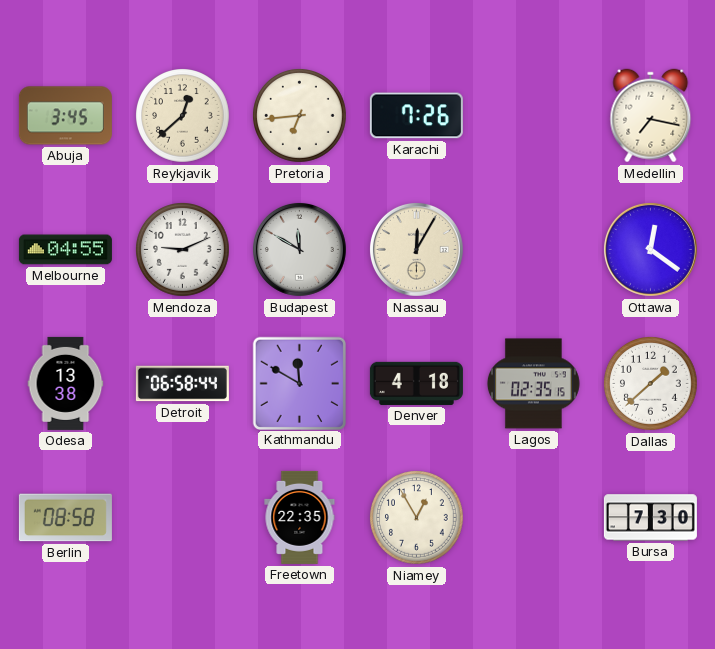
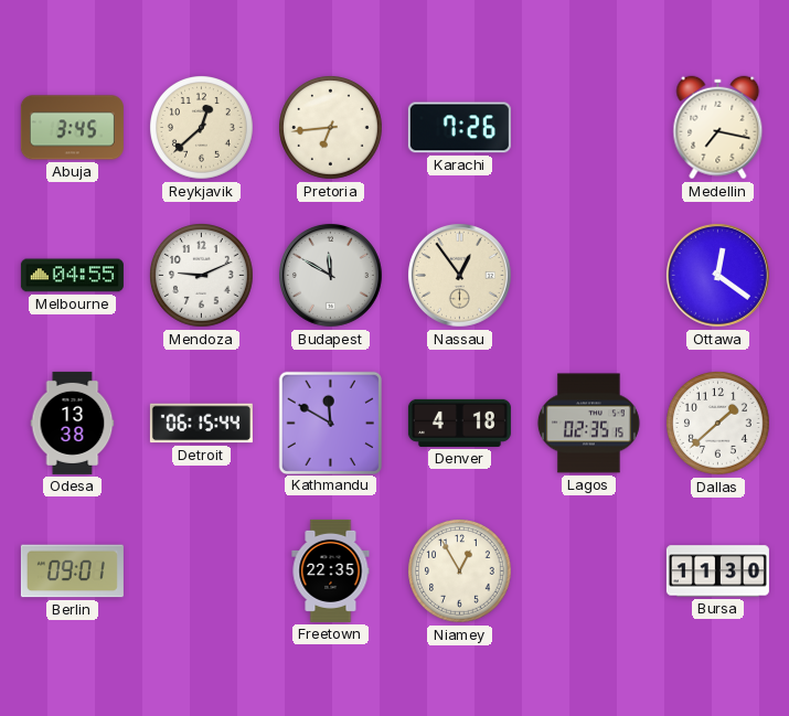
Nassau: 12:05 -> 12:54 (459, 275)
Detroit: 06:58 -> 06:15 (201, 424)
Berlin: 08:58 -> 09:01 (72, 571)
Bursa: 7:30 -> 11:30 (717, 571)
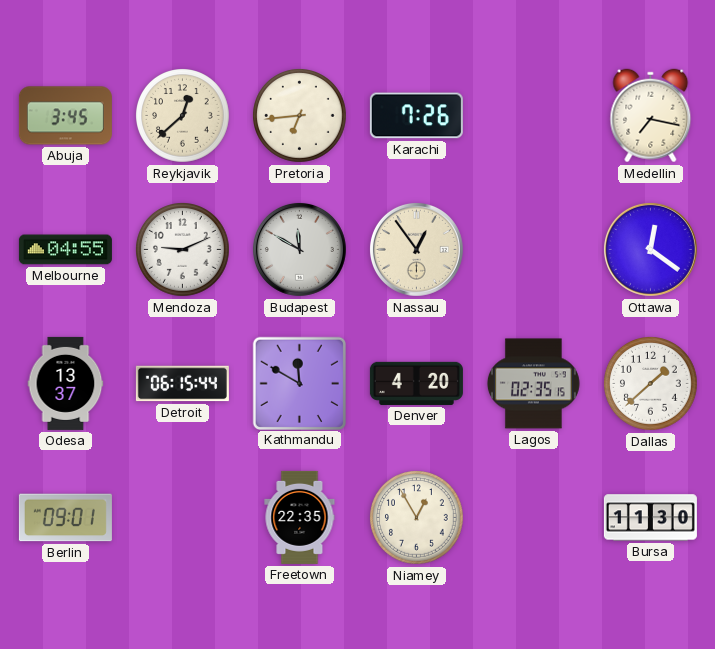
Odesa: 13:38 -> 13:37 (66, 383)
Denver: 4:18 -> 4:20 (416, 383)
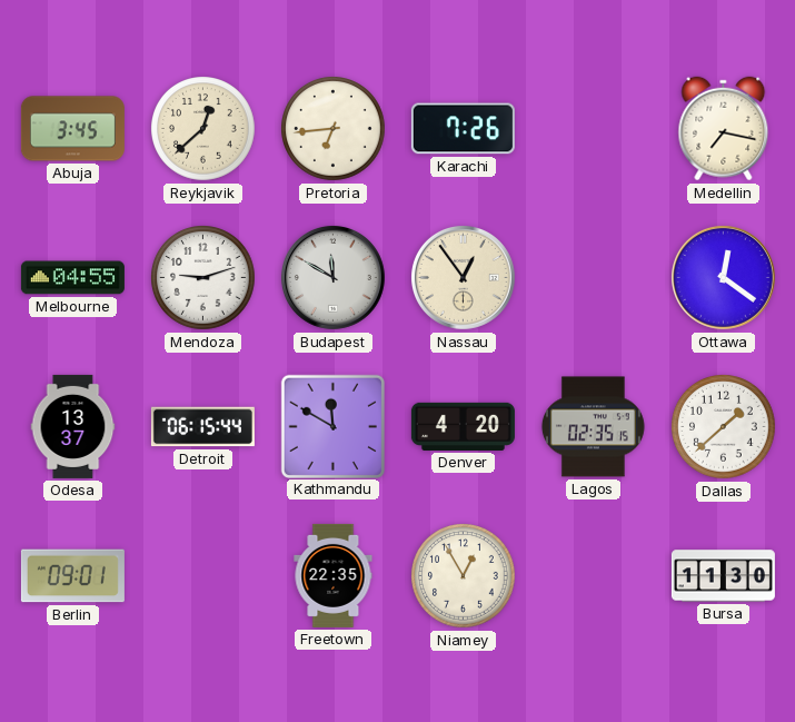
Mendoza: 9:11 -> 9:12 (203, 278)
